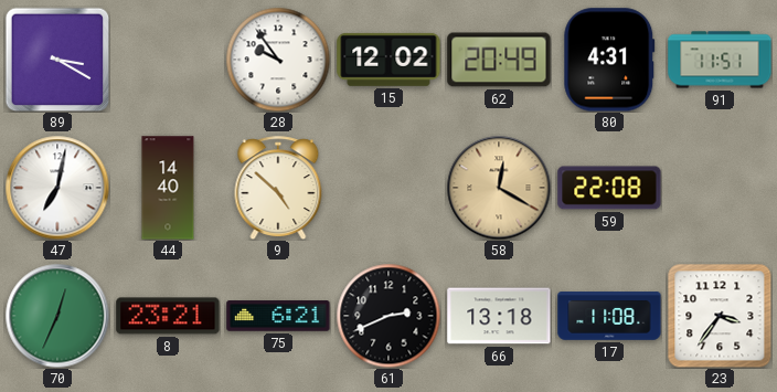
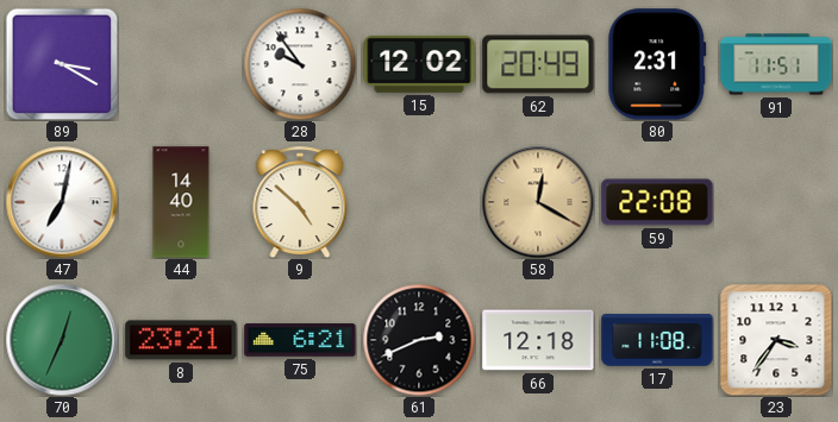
80: 4:31 -> 2:31 (657, 64)
66: 13:18 -> 12:18 (538, 340)
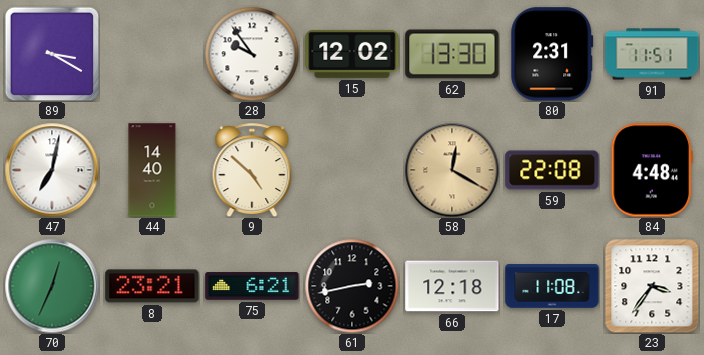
62: 20:49 -> 13:30 (452, 54)
84: none -> 4:48 (652, 170)
61: 2:41 -> 2:43 (352, 286)
